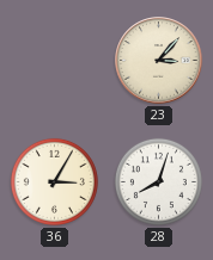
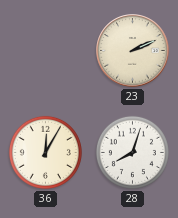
23: 3:07 -> 2:11 (133, 51)
36: 3:05 -> 12:05 (45, 152)
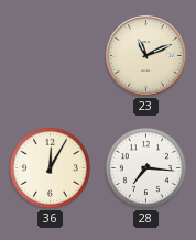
23: 2:11 -> 11:11 (146, 56)
28: 8:03 -> 7:16 (145, 167)
